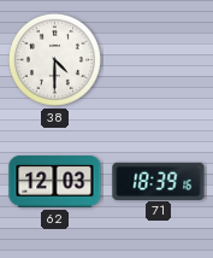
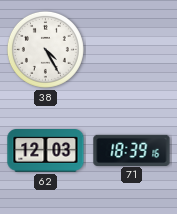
38: 4:30 -> 4:25 (45, 49)
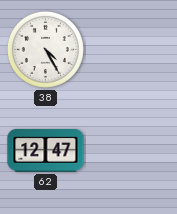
62: 12:03 -> 12:47 (46, 151)
71: 18:39 -> none (132, 150)
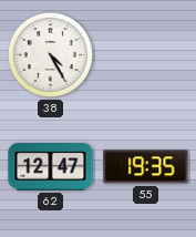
55: none -> 19:35 (146, 167)
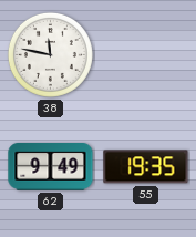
38: 4:25 -> 11:47 (50, 54)
62: 12:47 -> 9:49 (51, 167)
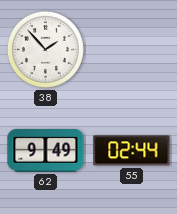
38: 11:47 -> 1:53 (45, 49)
55: 19:35 -> 02:44 (132, 151)
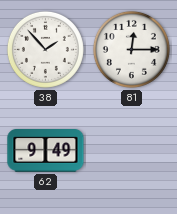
81: none -> 12:15 (131, 49)
55: 02:44 -> none (132, 151)
